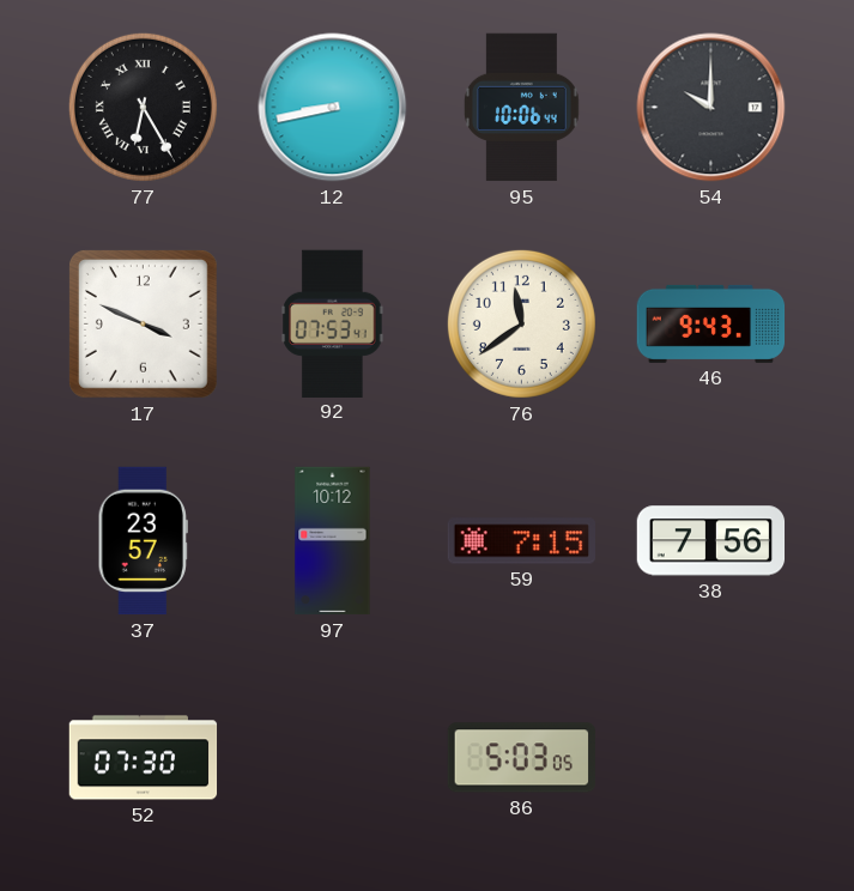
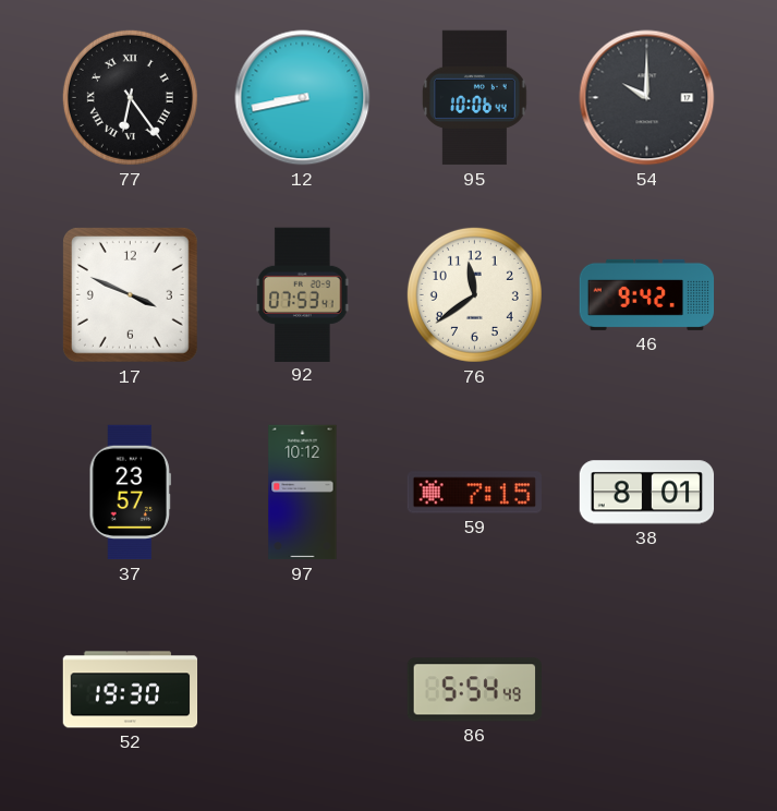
77: 6:25 -> 6:24 (130, 97)
46: 9:43 -> 9:42 (647, 294)
38: 7:56 -> 8:01 (647, 493)
52: 07:30 -> 19:30 (131, 690)
86: 5:03 -> 5:54 (474, 690)
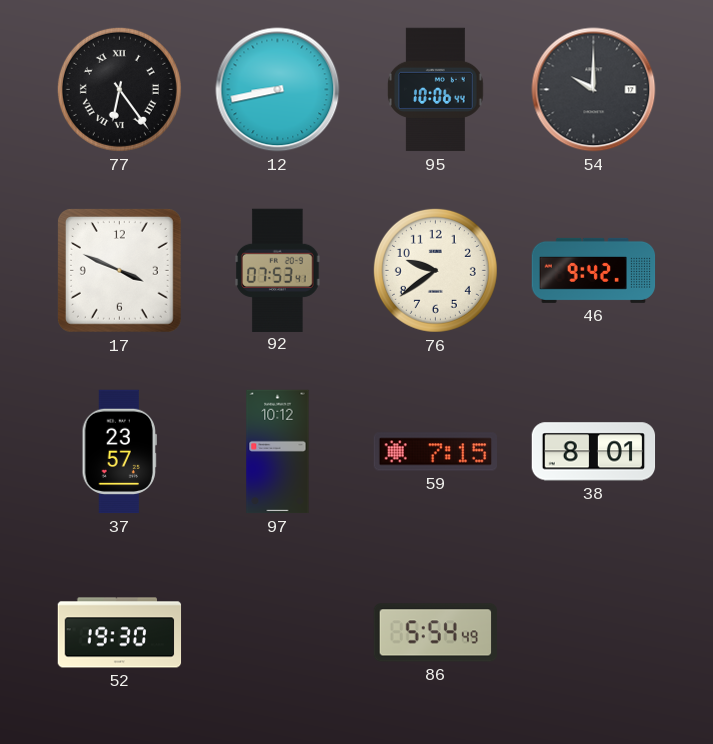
76: 11:39 -> 9:39 (435, 270)
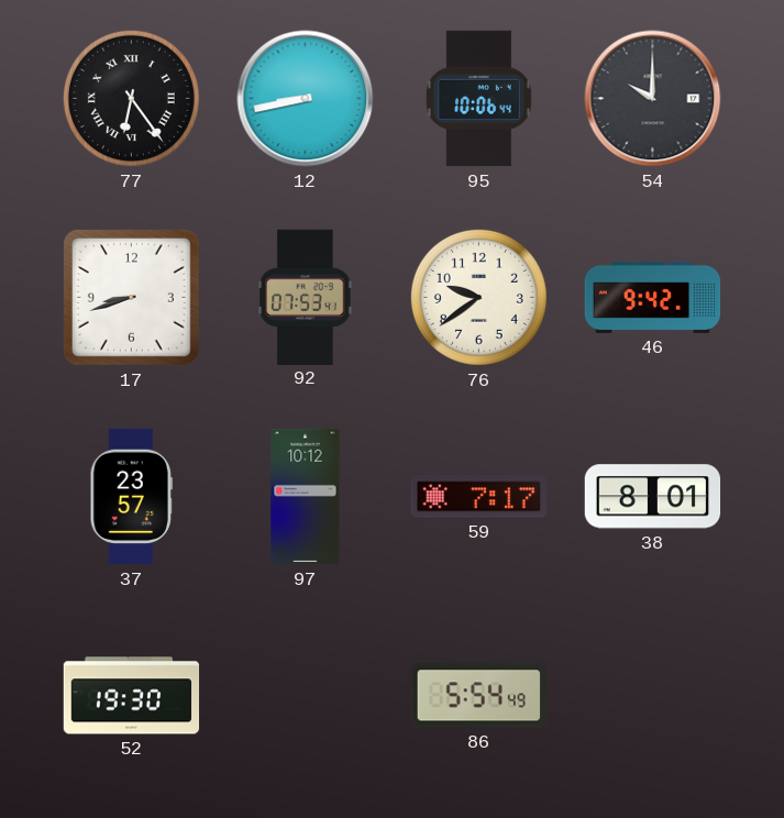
17: 3:49 -> 8:42 (131, 297)
59: 7:15 -> 7:17 (479, 497)
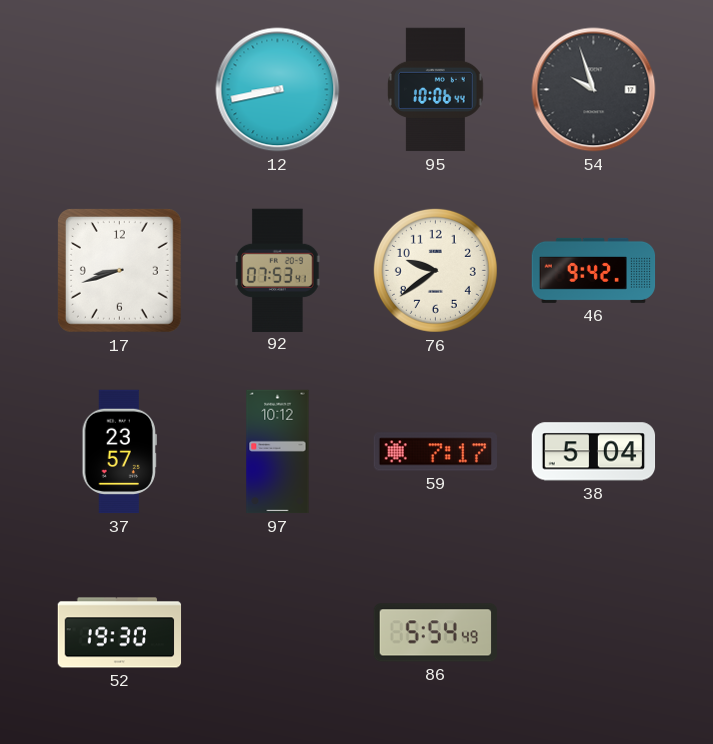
77: 6:24 -> none (131, 98)
54: 10:00 -> 9:57 (594, 90)
38: 8:01 -> 5:04 (594, 452)
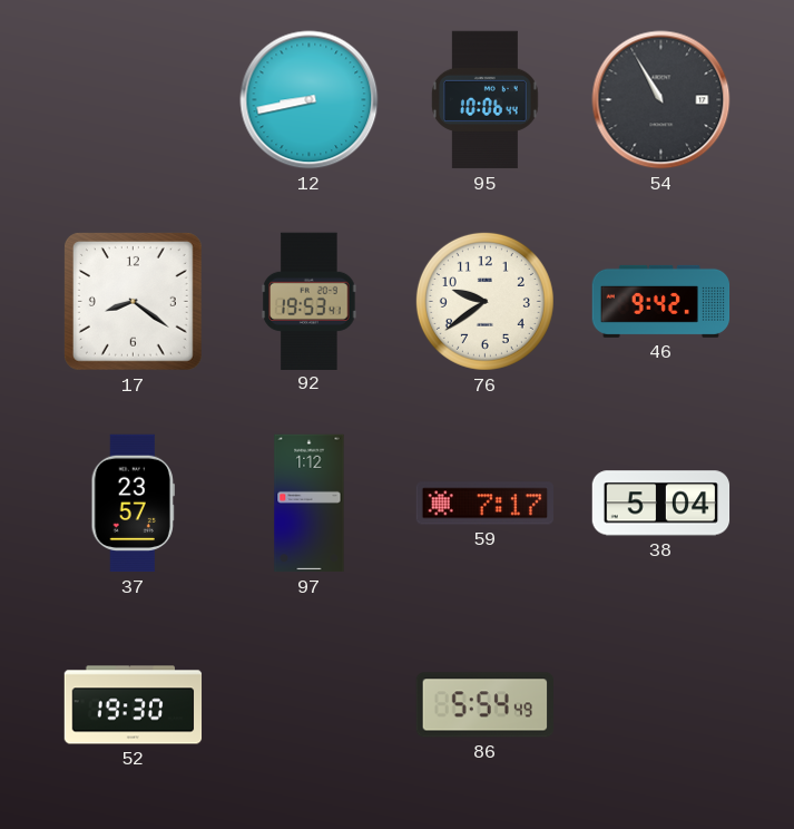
54: 9:57 -> 10:55 (661, 100)
17: 8:42 -> 8:21 (133, 301)
92: 07:53 -> 19:53 (310, 301)
97: 10:12 -> 1:12 (310, 504)
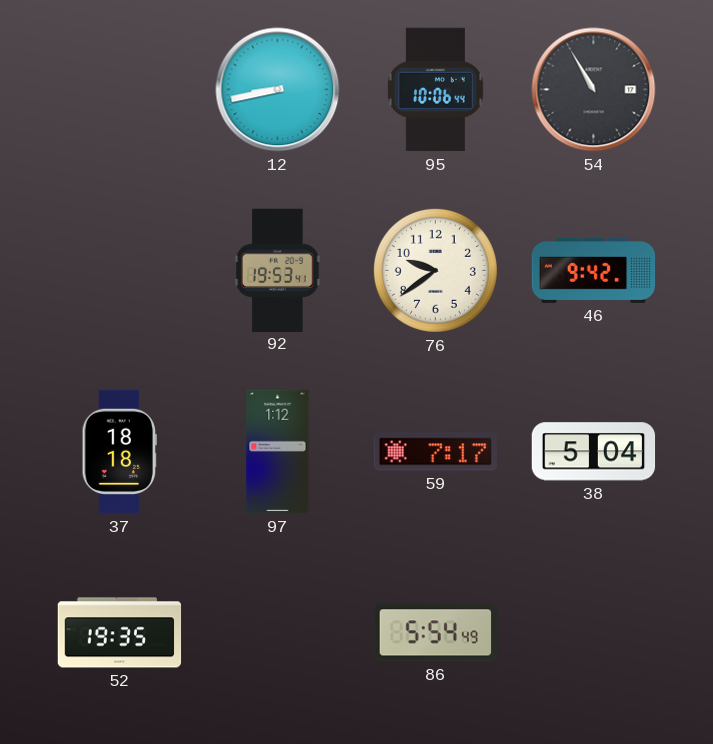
17: 8:21 -> none (133, 301)
37: 23:57 -> 18:18 (119, 452)
52: 19:30 -> 19:35 (120, 633)
